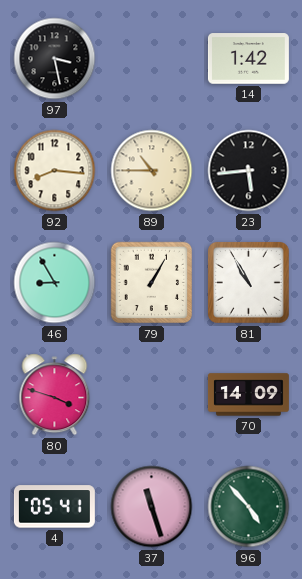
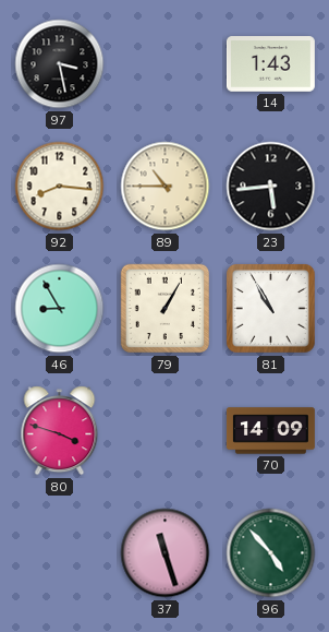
14: 1:42 -> 1:43 (270, 64)
4: 05:41 -> none (54, 507)
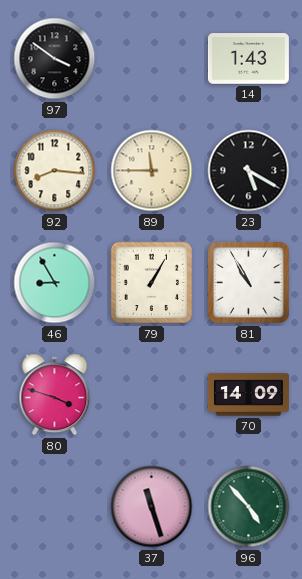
97: 3:28 -> 3:51 (55, 59)
89: 10:45 -> 11:45 (152, 171)
23: 5:44 -> 5:20 (249, 171)
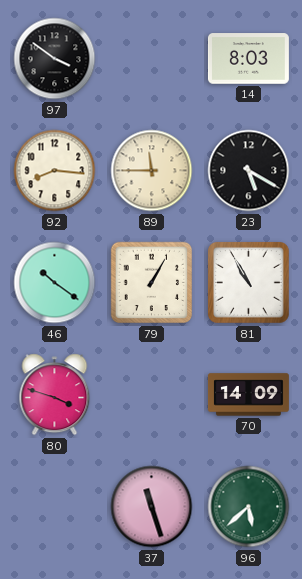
14: 1:43 -> 8:03 (248, 59)
46: 8:55 -> 10:21 (55, 283)
96: 4:53 -> 5:38 (249, 507)
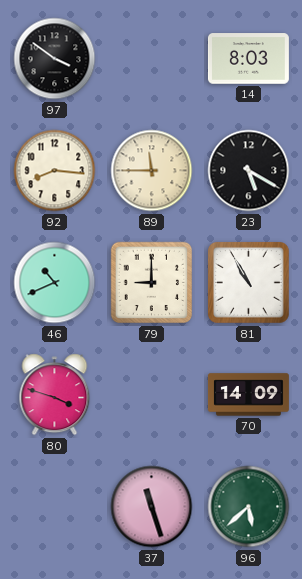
46: 10:21 -> 10:41 (55, 283)
79: 1:05 -> 9:00 (152, 283)
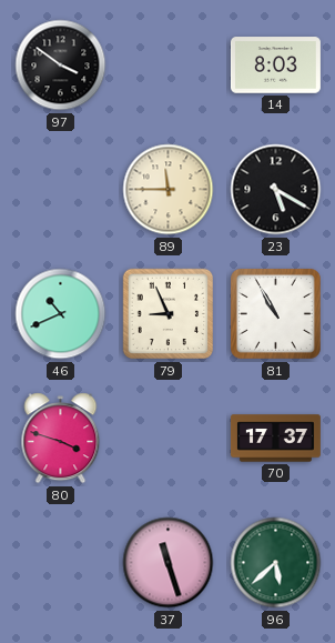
92: 8:16 -> none (55, 171)
79: 9:00 -> 8:56 (169, 314)
70: 14:09 -> 17:37 (275, 439)
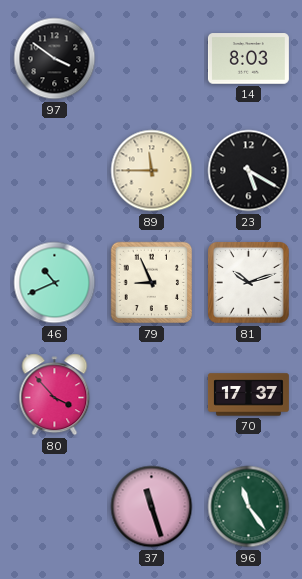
81: 10:55 -> 10:12 (249, 283)
80: 3:48 -> 3:53 (55, 395)
96: 5:38 -> 11:24 (249, 507)
